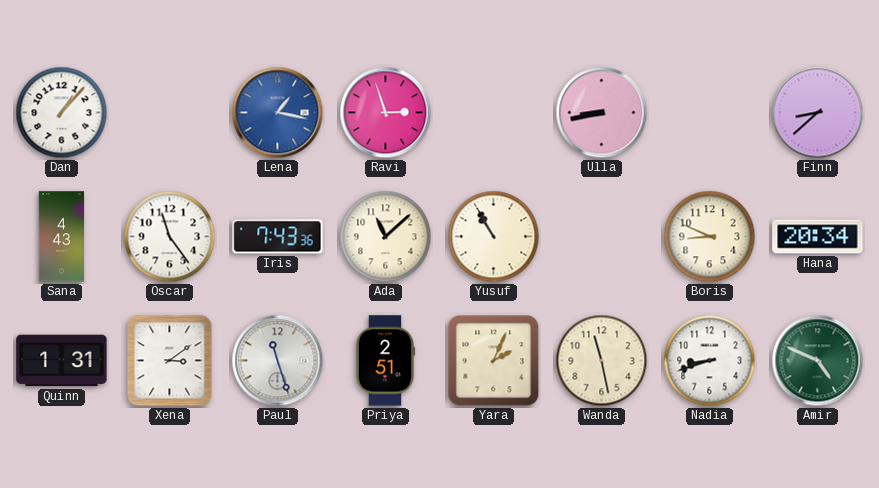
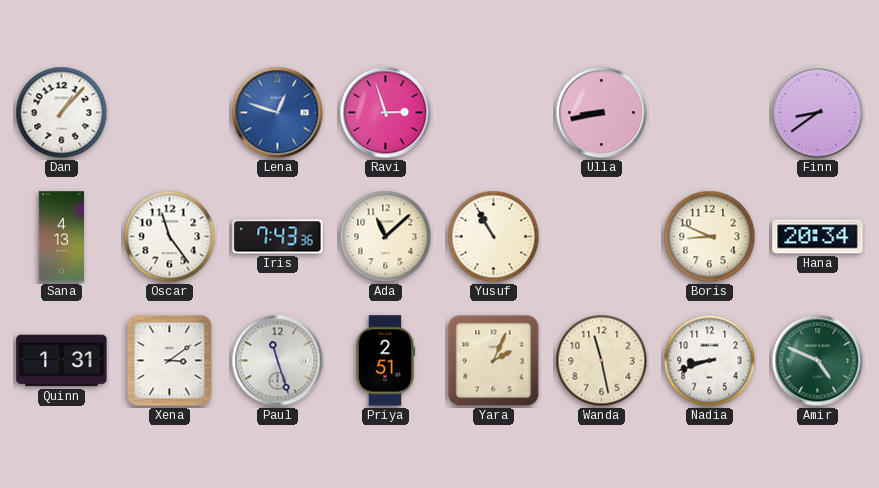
Lena: 1:17 -> 12:48 (278, 113)
Finn: 8:38 -> 8:39 (818, 113)
Sana: 4:43 -> 4:13 (62, 237)
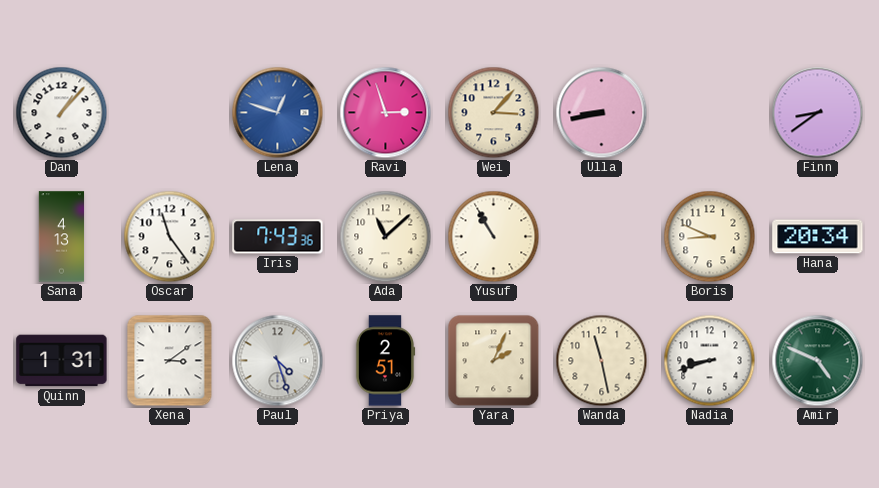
Wei: none -> 3:07 (494, 113)
Paul: 11:27 -> 4:27 (278, 361)
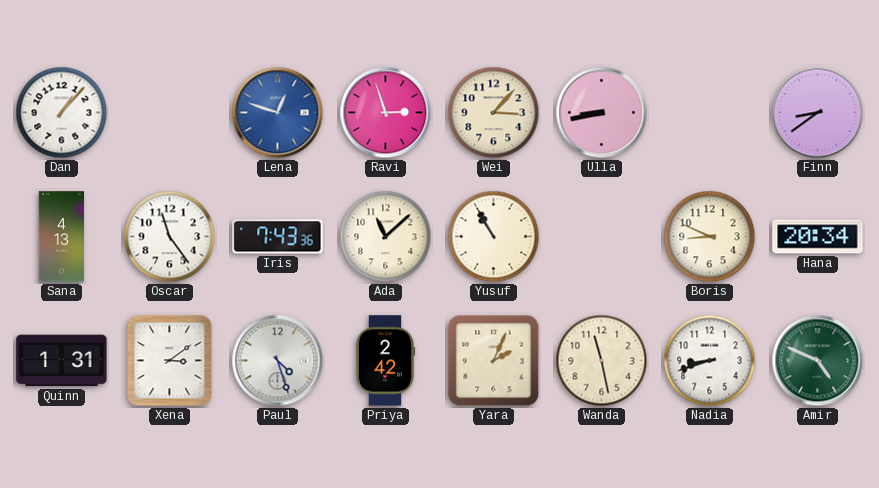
Priya: 2:51 -> 2:42 (385, 361)
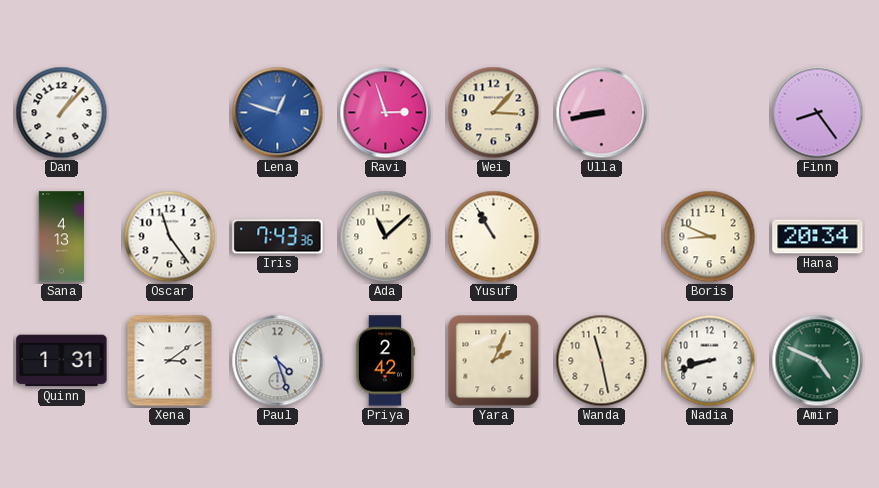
Finn: 8:39 -> 8:24 (818, 113)
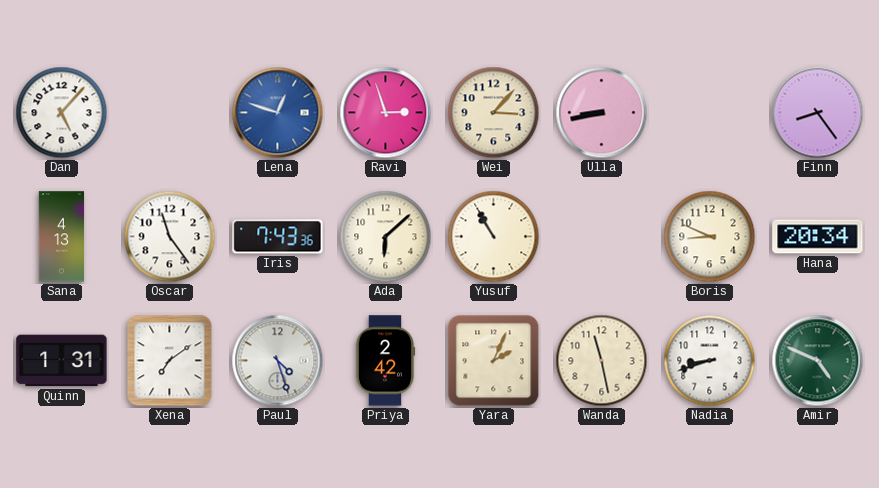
Dan: 1:07 -> 5:07 (62, 113)
Ada: 11:08 -> 6:08 (386, 237)
Xena: 3:09 -> 7:09 (170, 361)
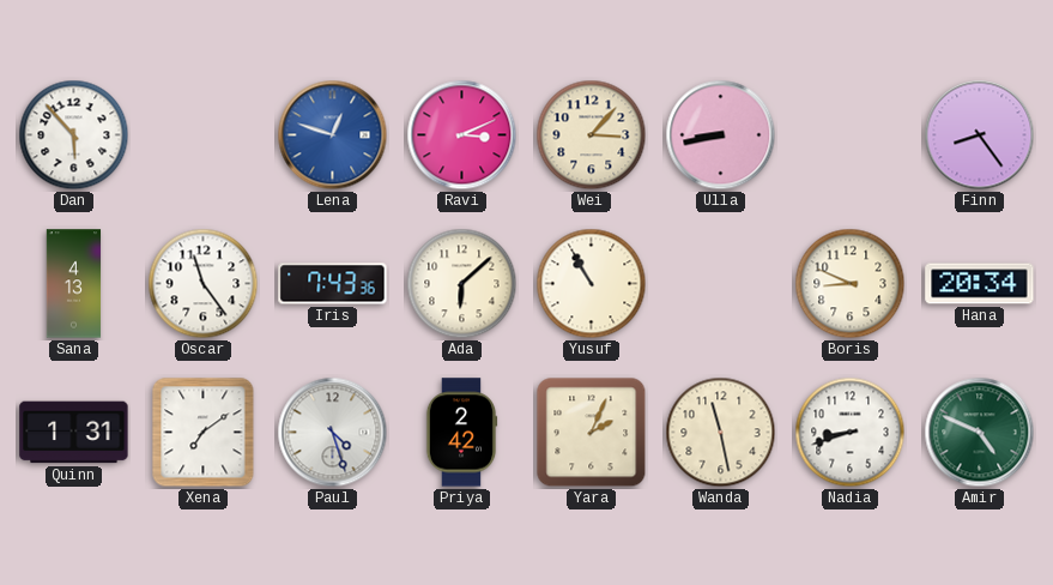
Dan: 5:07 -> 5:53 (74, 135)
Ravi: 2:57 -> 3:11 (462, 135)
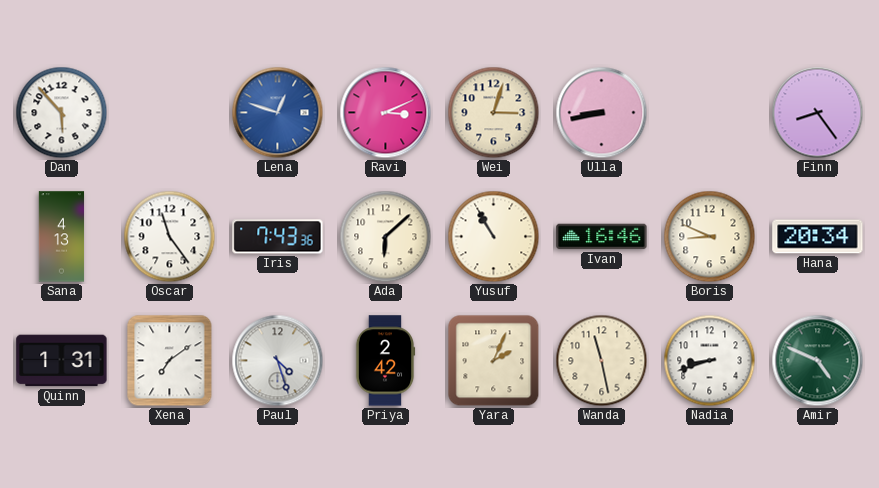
Wei: 3:07 -> 3:03 (494, 113)
Ivan: none -> 16:46 (602, 237)
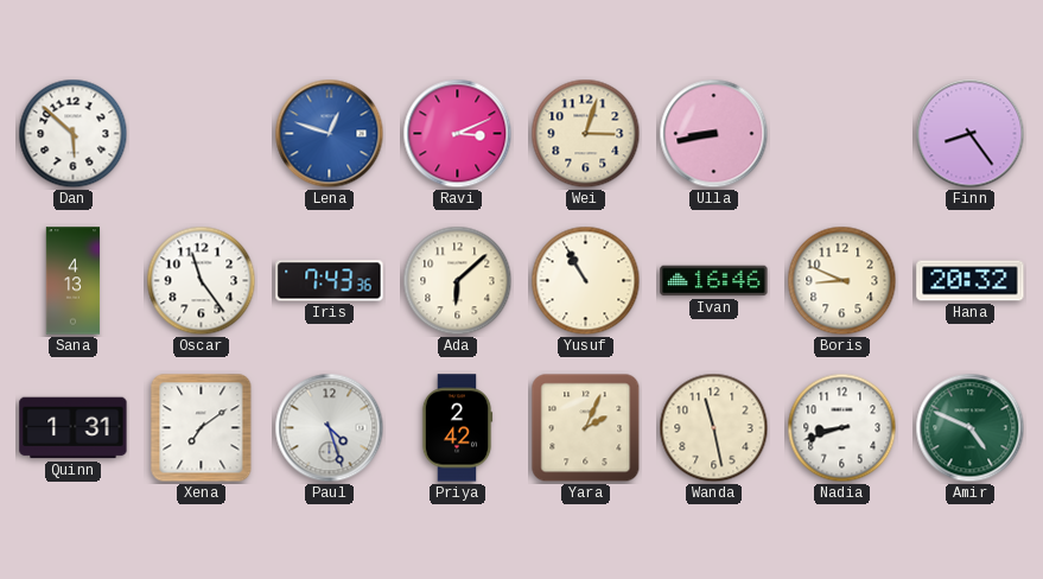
Dan: 5:53 -> 5:52 (74, 134)
Hana: 20:34 -> 20:32 (971, 281)
